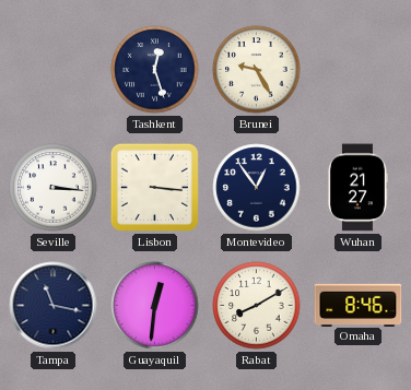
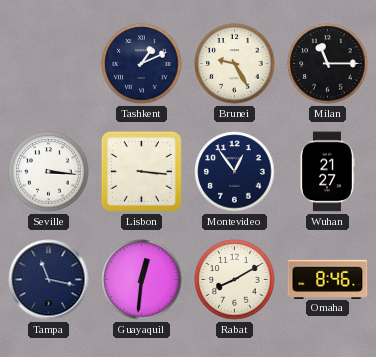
Tashkent: 12:27 -> 1:11 (142, 64)
Milan: none -> 11:15 (328, 64)
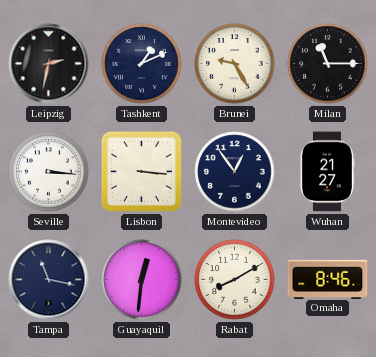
Leipzig: none -> 2:32 (49, 64)
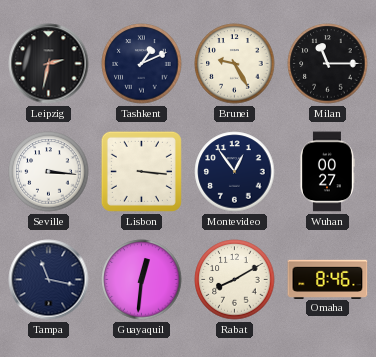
Wuhan: 21:27 -> 00:27 (327, 172)
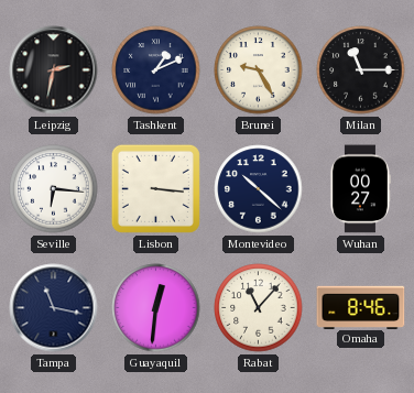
Seville: 3:16 -> 6:16 (54, 189)
Montevideo: 12:54 -> 10:22 (259, 189)
Rabat: 8:10 -> 11:07 (259, 308)
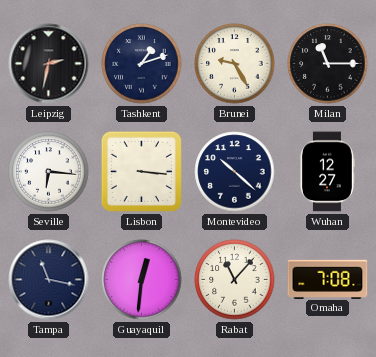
Tashkent: 1:11 -> 1:12 (142, 64)
Wuhan: 00:27 -> 12:27 (327, 172)
Omaha: 8:46 -> 7:08 (328, 279)
